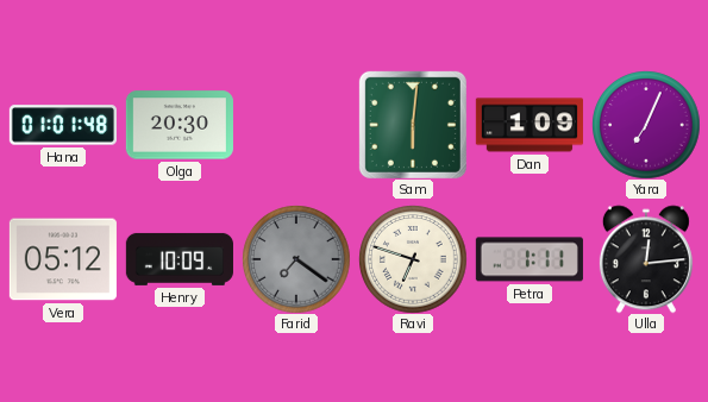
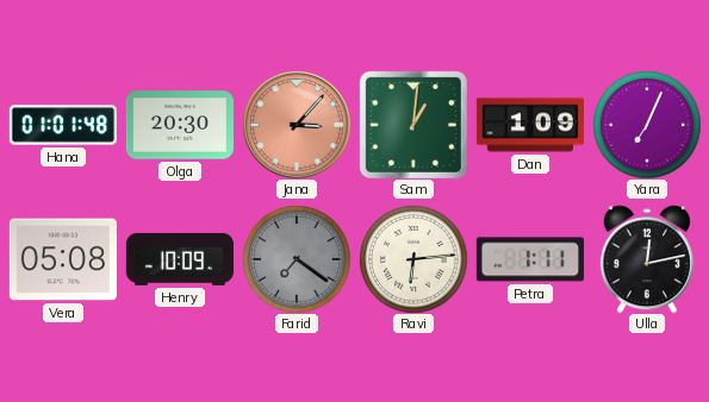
Jana: none -> 3:07 (297, 125)
Sam: 6:01 -> 1:01 (413, 125)
Vera: 05:12 -> 05:08 (63, 259)
Ravi: 6:48 -> 6:14 (413, 259)
Ulla: 12:14 -> 12:13 (647, 259)
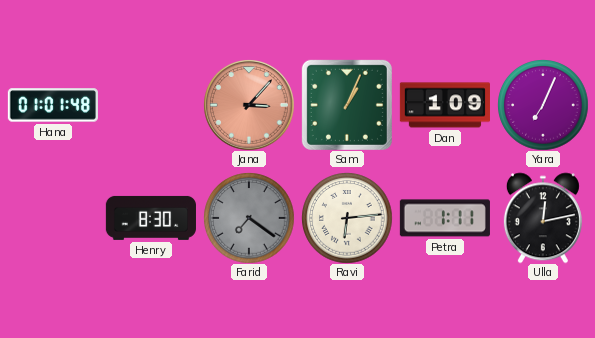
Olga: 20:30 -> none (180, 125)
Sam: 1:01 -> 1:04 (347, 105)
Vera: 05:08 -> none (63, 259)
Henry: 10:09 -> 8:30 (151, 218)
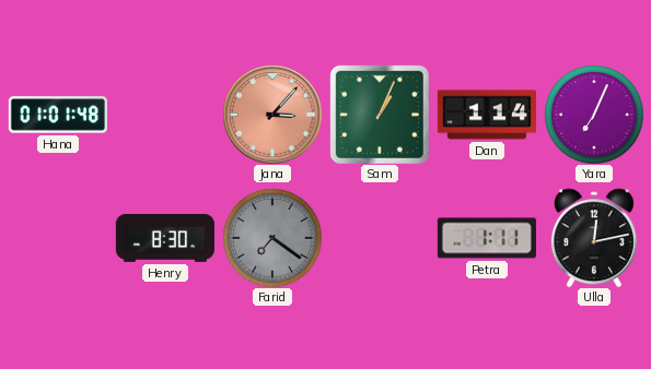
Dan: 1:09 -> 1:14 (487, 115)
Ravi: 6:14 -> none (347, 218)
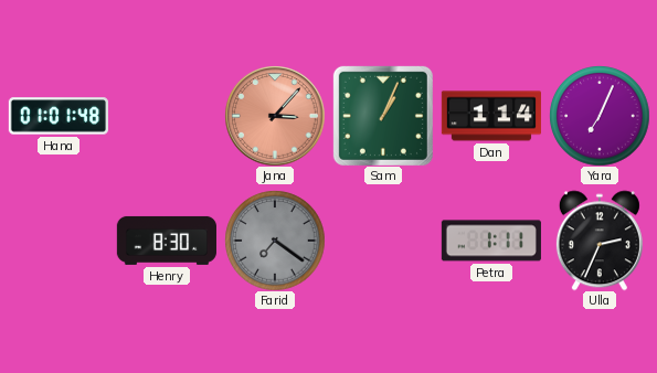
Ulla: 12:13 -> 2:34 (600, 241)
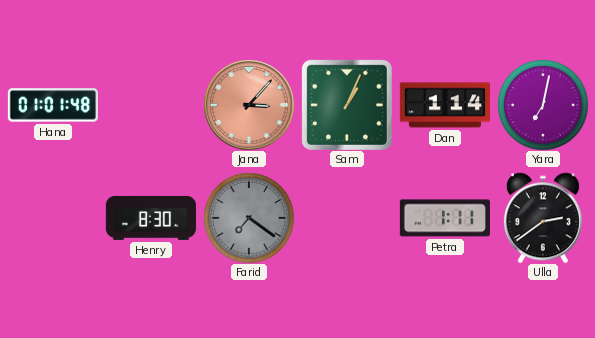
Yara: 7:04 -> 7:02 (543, 105)
Ulla: 2:34 -> 2:39 (543, 218)
